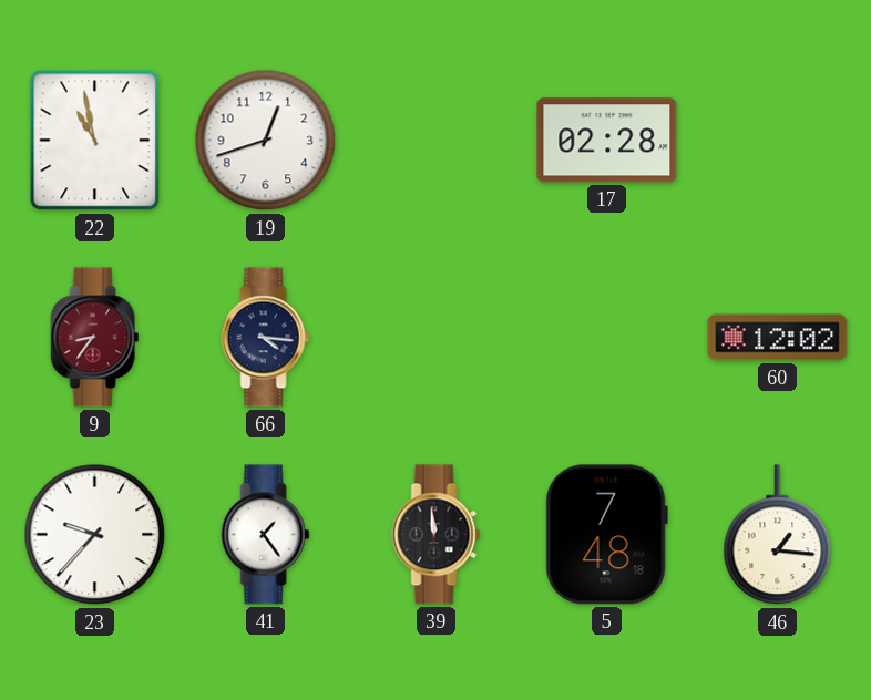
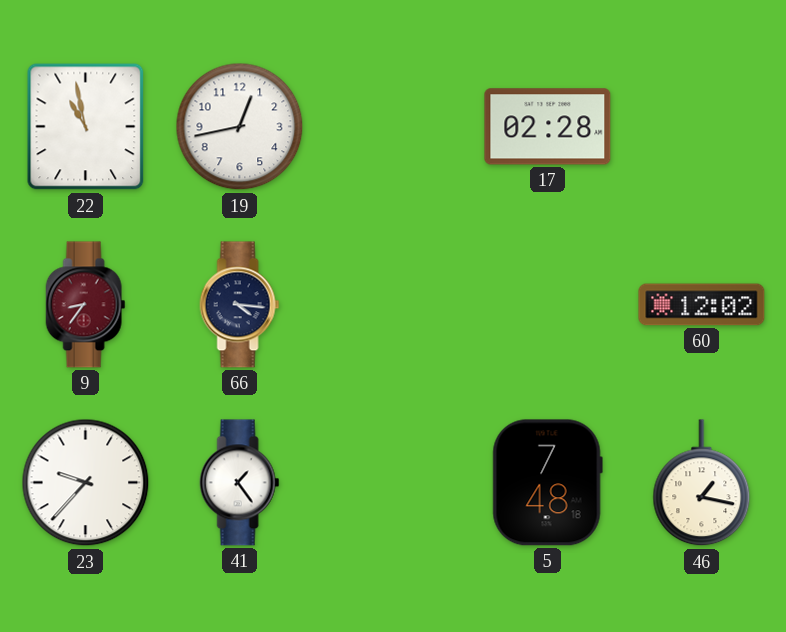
19: 12:42 -> 12:43 (240, 127)
39: 11:59 -> none (437, 535)
46: 1:16 -> 1:17 (702, 483)
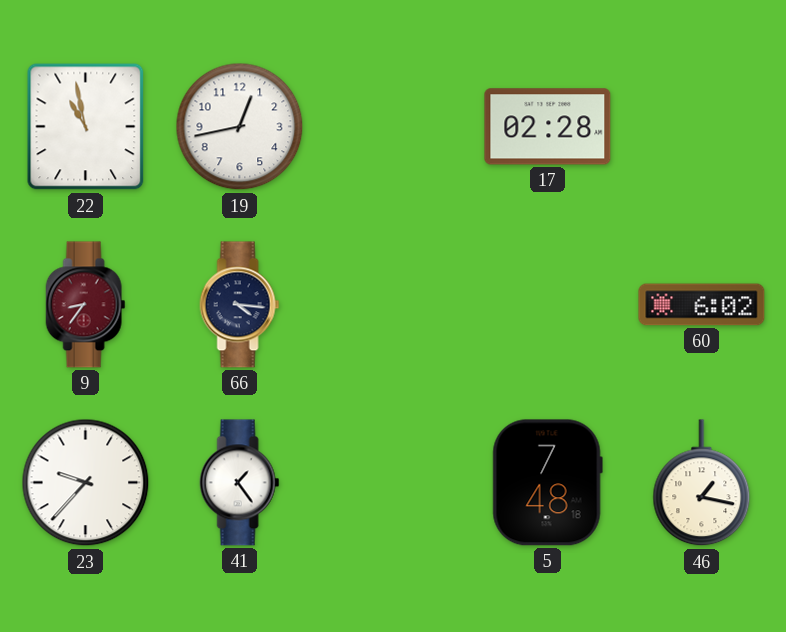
60: 12:02 -> 6:02 (702, 305)
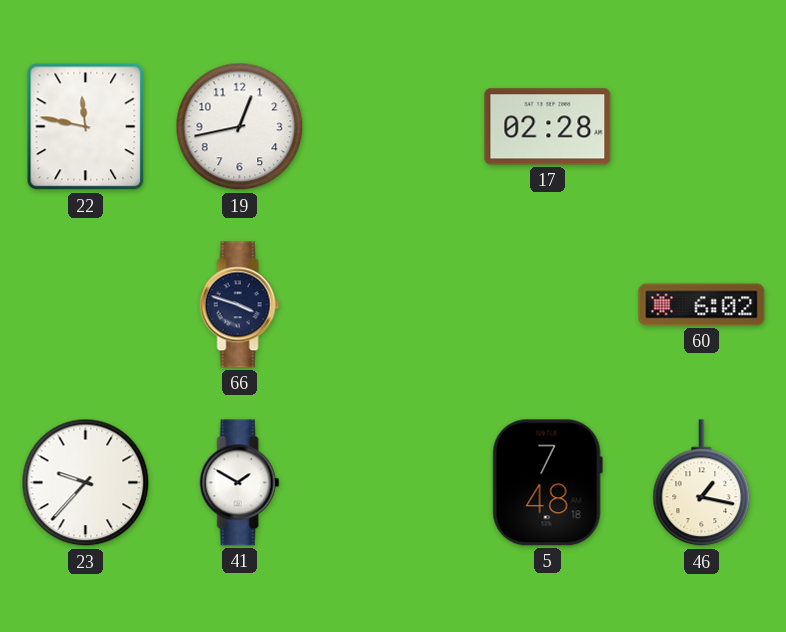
22: 10:58 -> 11:47 (86, 127)
9: 8:36 -> none (86, 305)
66: 4:16 -> 3:48 (240, 305)
41: 1:24 -> 1:50 (240, 483)
